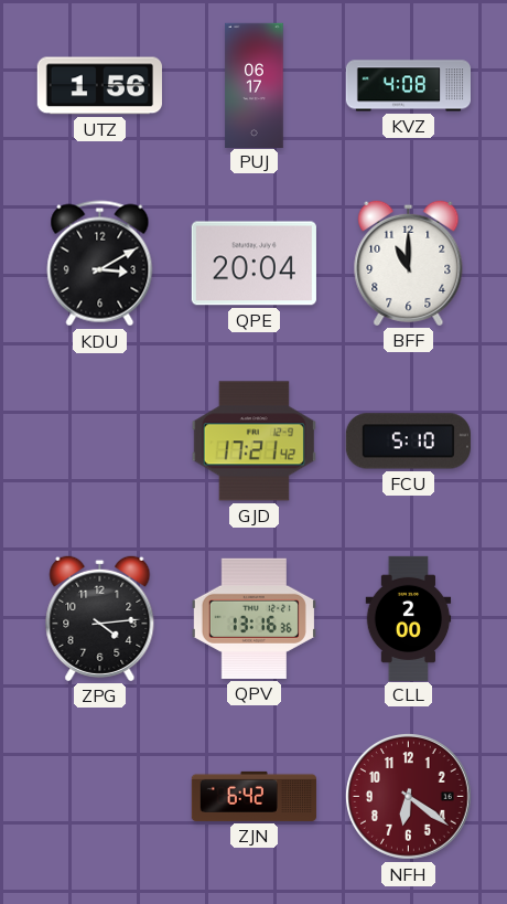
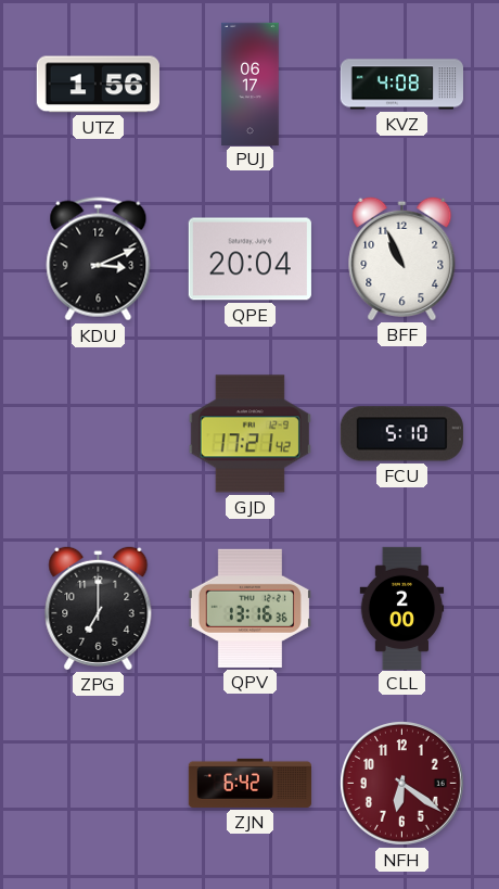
KDU: 3:10 -> 3:11 (99, 259)
BFF: 11:00 -> 10:56 (402, 258)
ZPG: 4:14 -> 7:00 (99, 608)
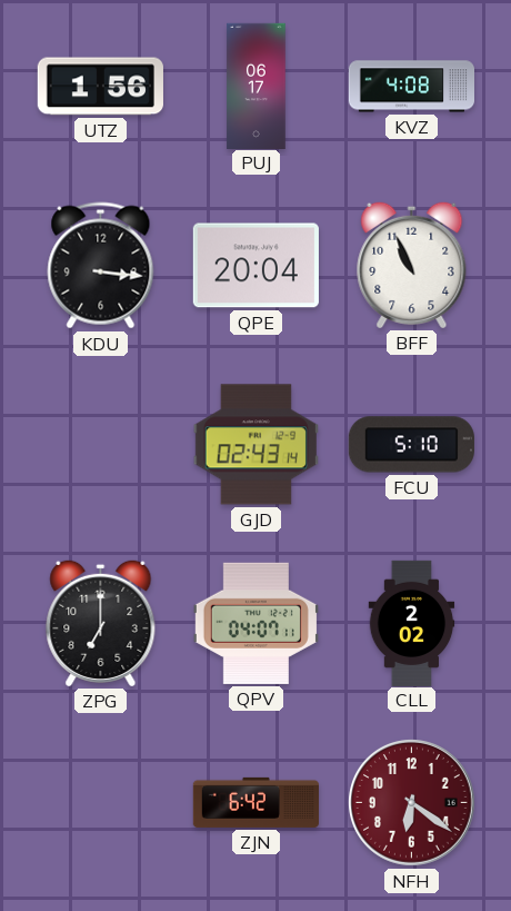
KDU: 3:11 -> 3:16 (101, 266)
GJD: 17:21 -> 02:43 (255, 445)
QPV: 13:16 -> 04:07 (255, 623)
CLL: 2:00 -> 2:02 (412, 623)
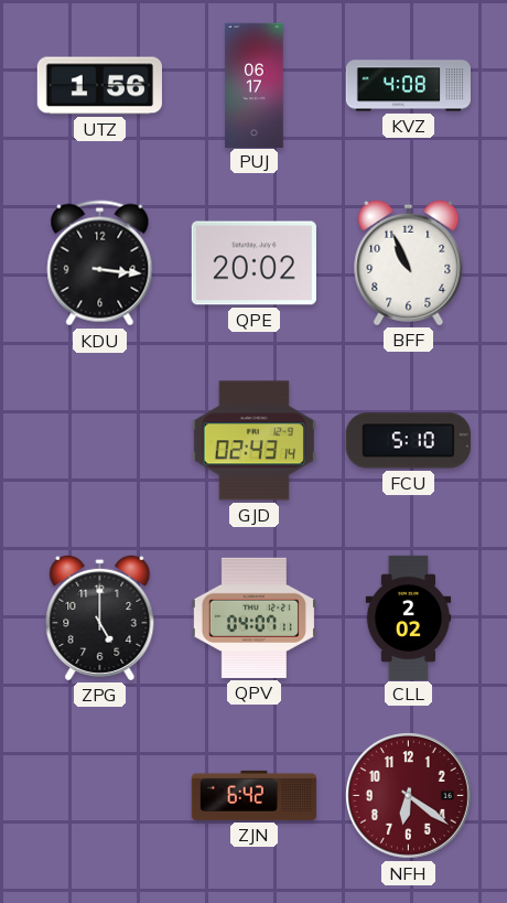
QPE: 20:04 -> 20:02 (253, 264)
ZPG: 7:00 -> 5:00 (100, 617)
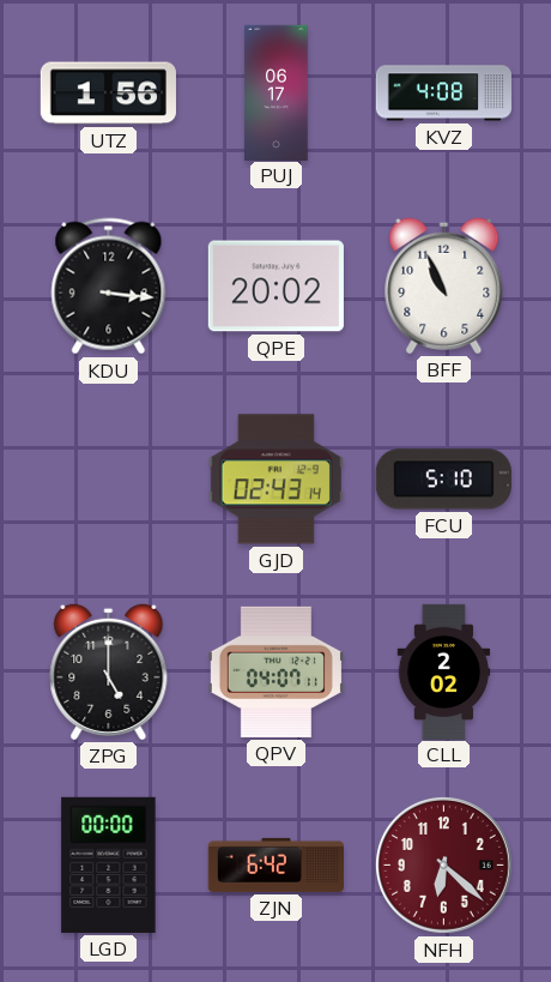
LGD: none -> 00:00 (109, 864)
NFH: 6:21 -> 6:22 (444, 866)
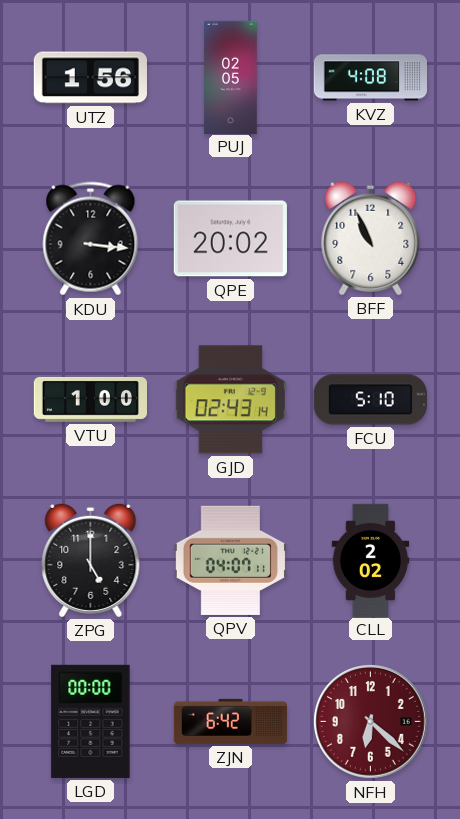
PUJ: 06:17 -> 02:05 (231, 77)
VTU: none -> 1:00 (90, 400)
